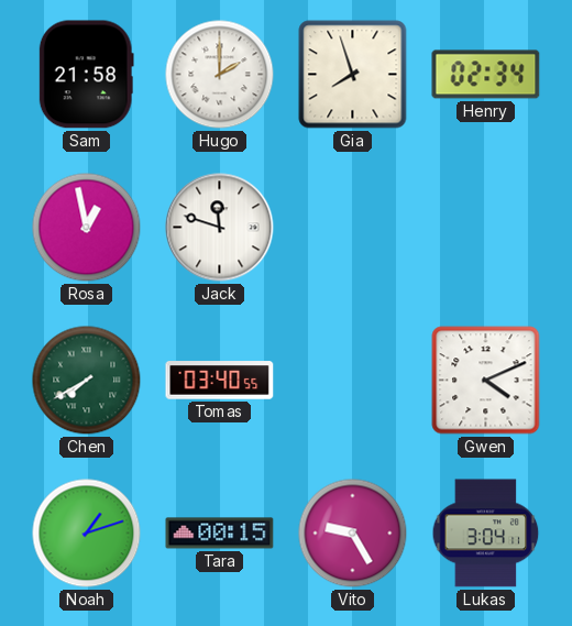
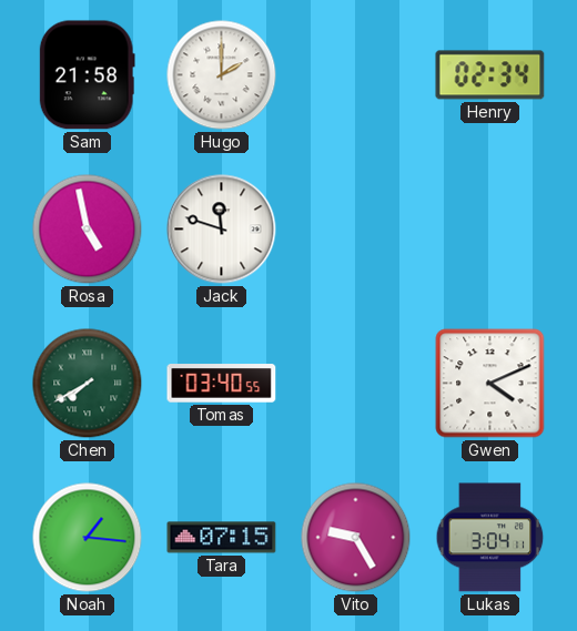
Gia: 7:57 -> none (353, 75)
Rosa: 12:58 -> 4:58 (88, 230)
Noah: 1:12 -> 1:16 (88, 538)
Tara: 00:15 -> 07:15 (222, 538)
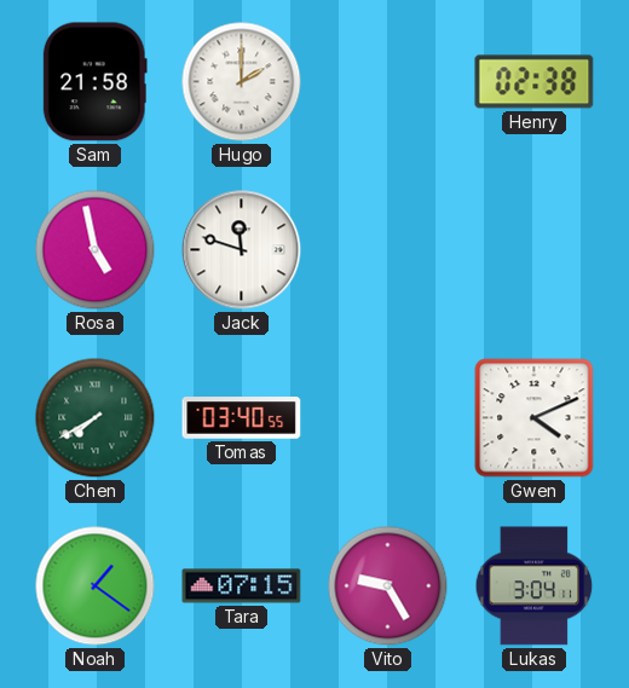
Henry: 02:34 -> 02:38 (535, 82)
Noah: 1:16 -> 1:21 (96, 586)
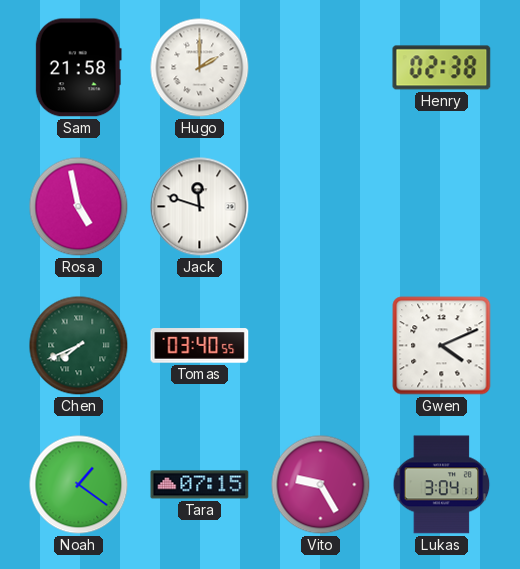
Chen: 7:40 -> 7:41 (79, 346)
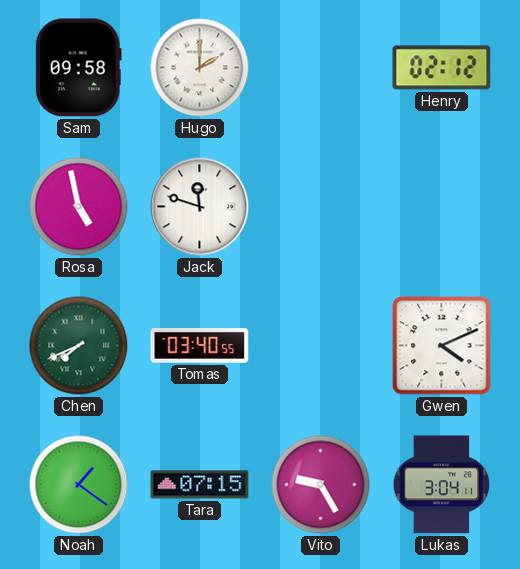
Sam: 21:58 -> 09:58 (78, 68)
Henry: 02:38 -> 02:12 (442, 68)
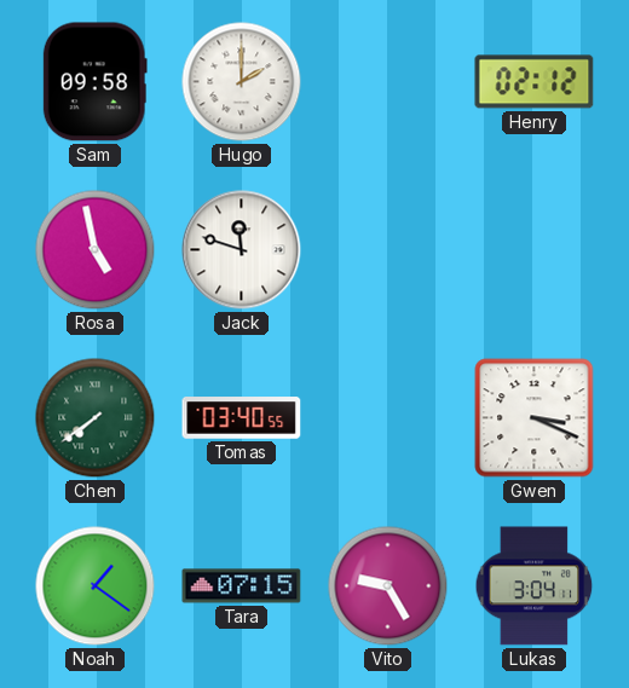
Chen: 7:41 -> 7:39 (96, 418)
Gwen: 4:11 -> 3:19 (535, 418)
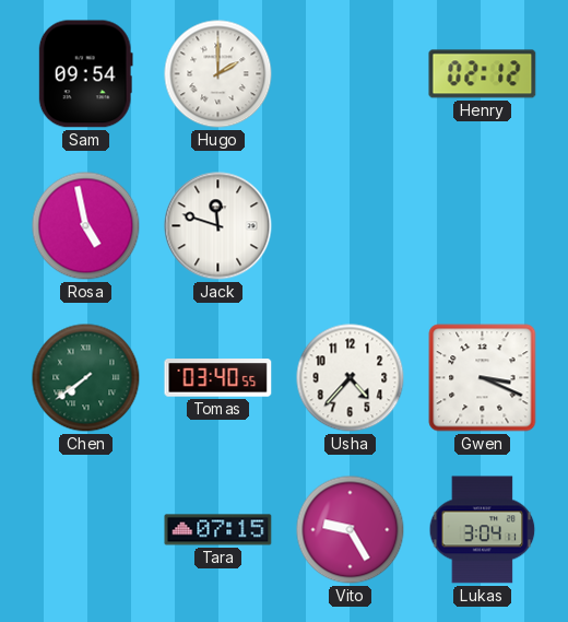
Sam: 09:58 -> 09:54 (85, 74)
Usha: none -> 4:37 (351, 378)
Noah: 1:21 -> none (96, 586)
